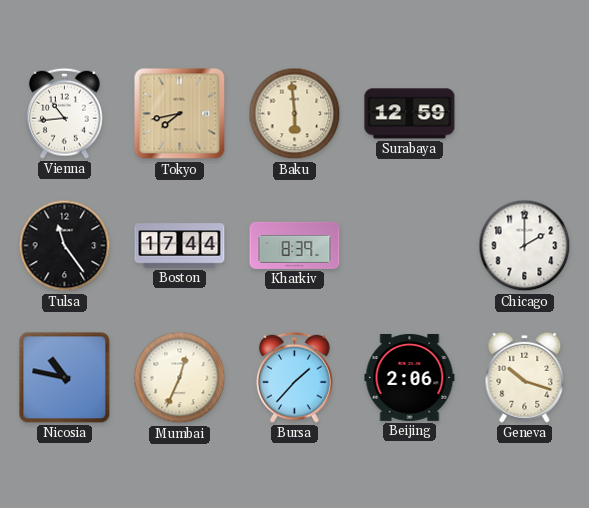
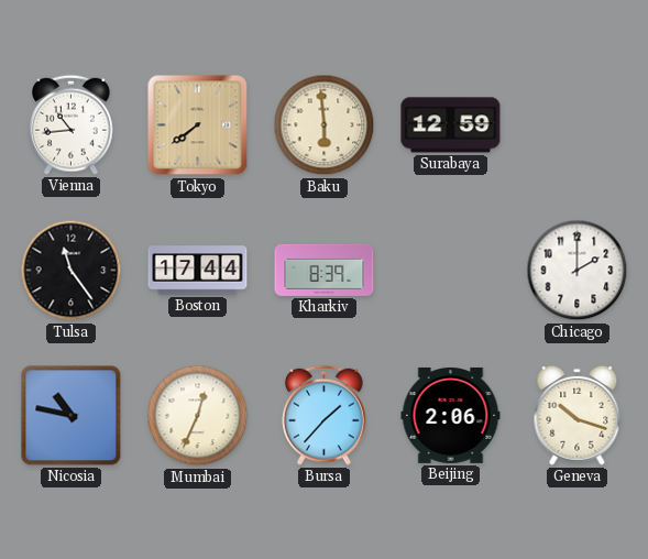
Tokyo: 7:43 -> 7:39 (198, 125)
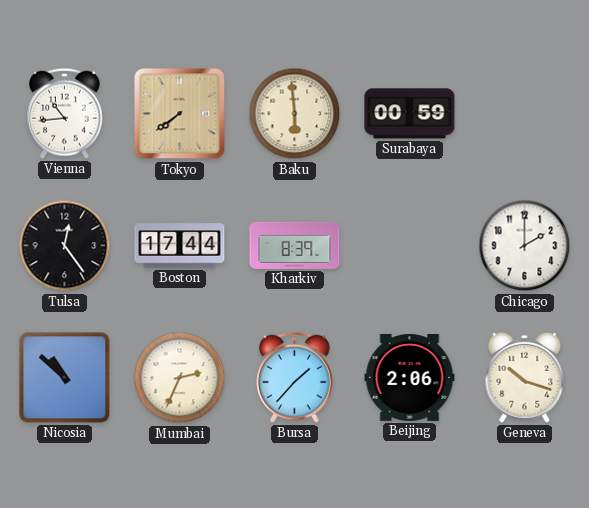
Surabaya: 12:59 -> 00:59 (410, 114)
Tulsa: 11:24 -> 12:24 (65, 246)
Nicosia: 10:47 -> 10:52 (65, 378)
Mumbai: 12:34 -> 2:34 (180, 378)
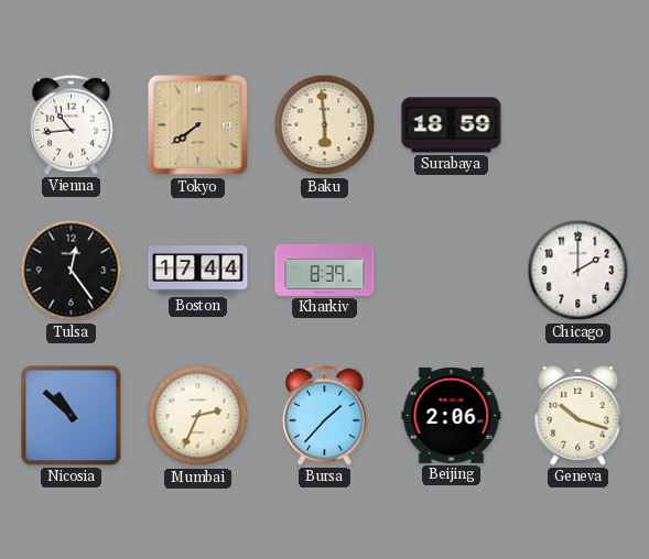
Surabaya: 00:59 -> 18:59 (452, 125)
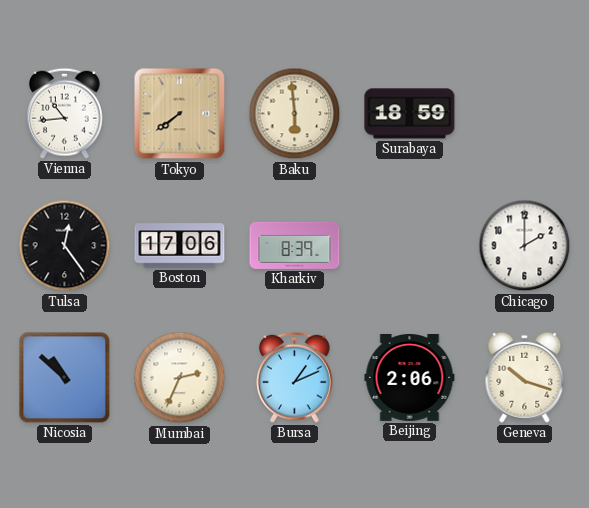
Boston: 17:44 -> 17:06 (180, 246)
Bursa: 1:37 -> 1:11 (295, 377)
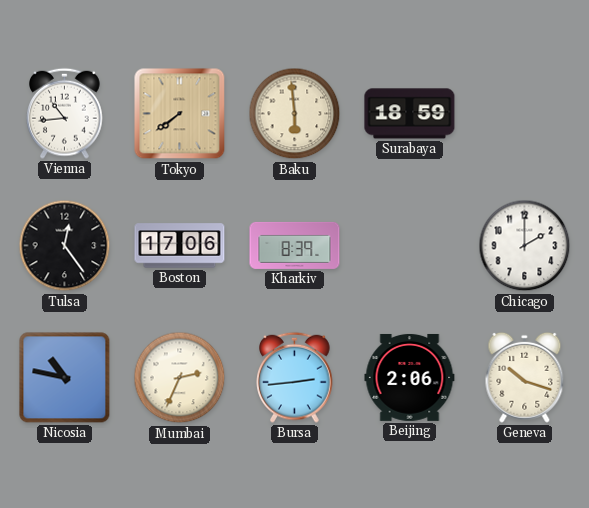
Nicosia: 10:52 -> 10:47 (65, 378)
Bursa: 1:11 -> 2:44 (295, 377)
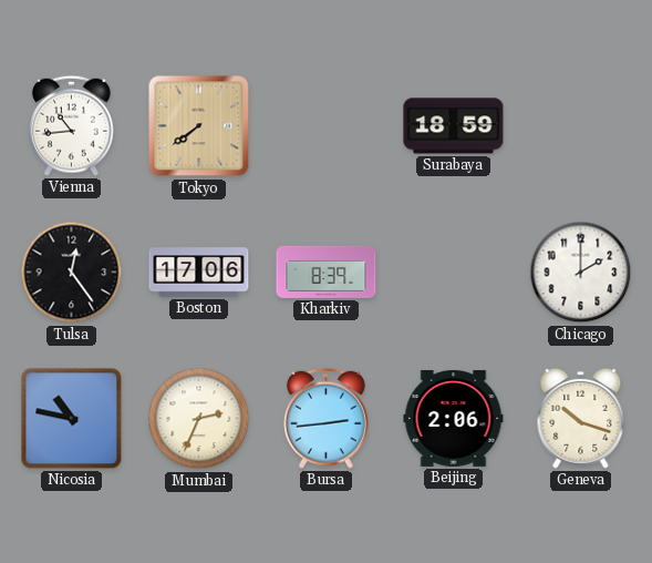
Baku: 5:59 -> none (295, 114)
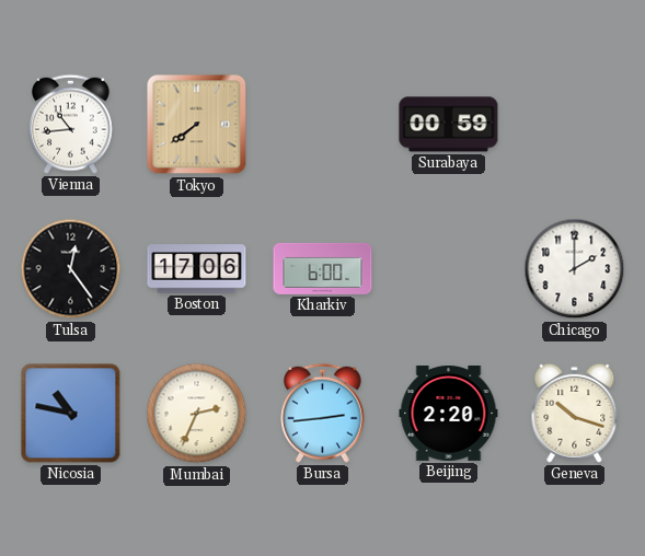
Surabaya: 18:59 -> 00:59 (449, 125)
Kharkiv: 8:39 -> 6:00 (323, 268)
Beijing: 2:06 -> 2:20 (449, 413)
